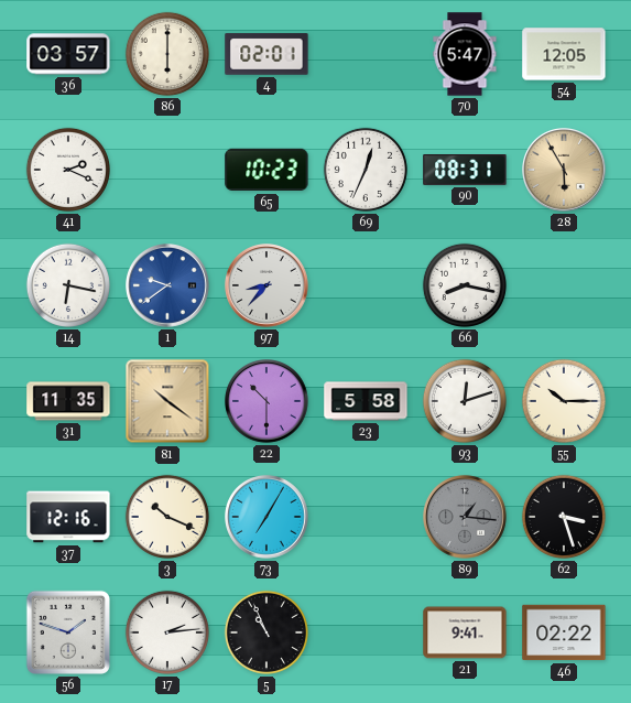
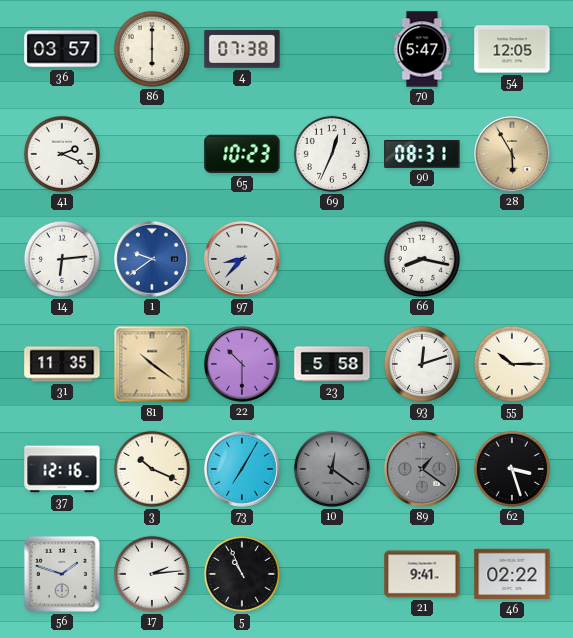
4: 02:01 -> 07:38 (242, 49)
14: 6:17 -> 6:14 (62, 259)
10: none -> 12:21 (332, 469)
89: 1:16 -> 1:21 (423, 470)
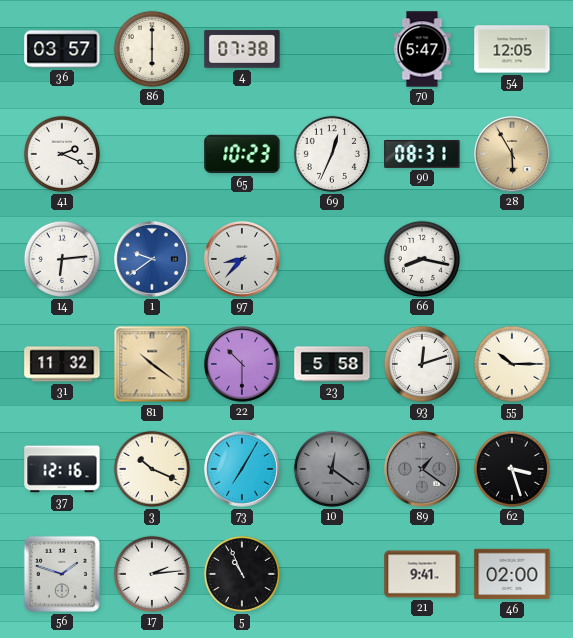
31: 11:35 -> 11:32 (62, 364)
46: 02:22 -> 02:00 (512, 574)
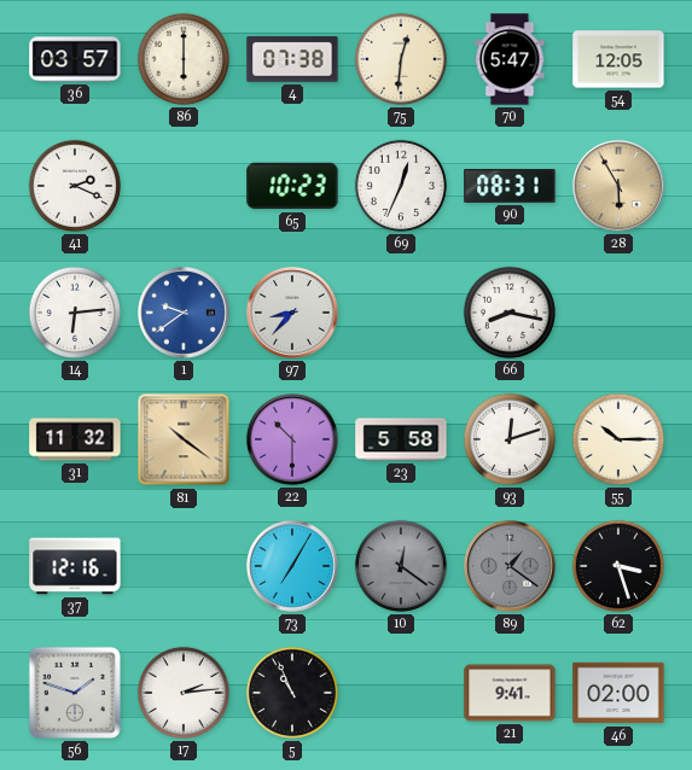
75: none -> 12:31 (401, 59)
3: 10:19 -> none (152, 469)
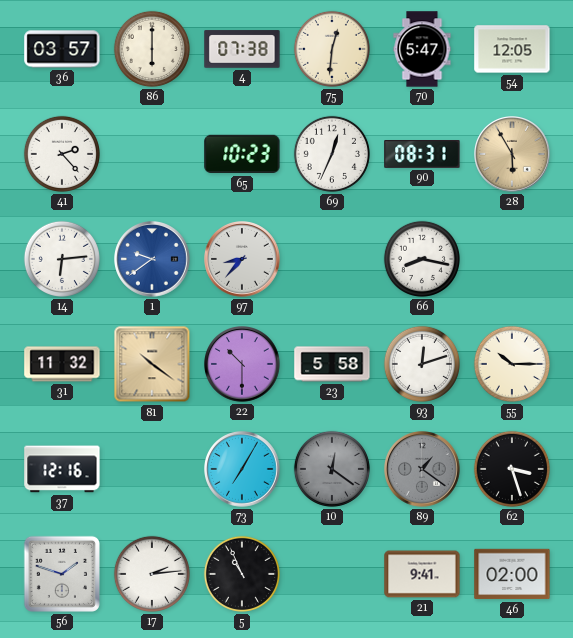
41: 2:19 -> 2:23 (62, 154)
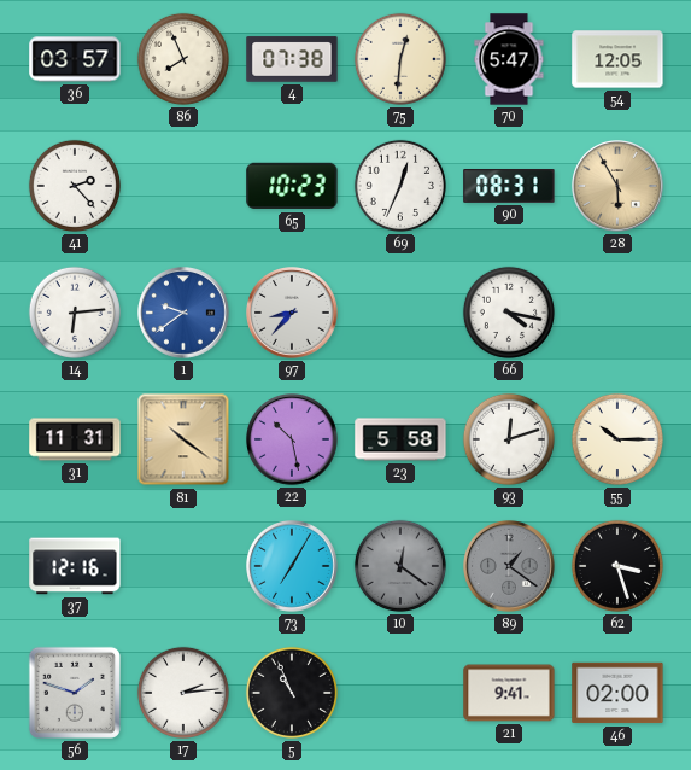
86: 6:00 -> 7:56 (183, 59)
66: 8:17 -> 4:17 (509, 313)
31: 11:32 -> 11:31 (75, 439)
22: 10:30 -> 10:28 (293, 441)
